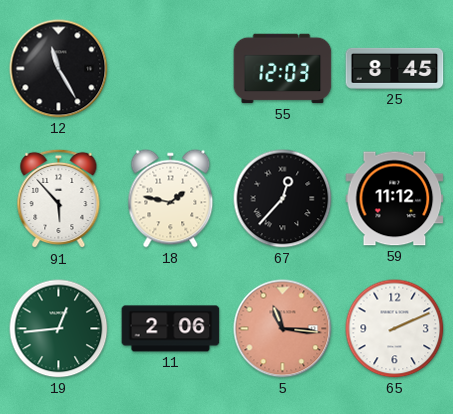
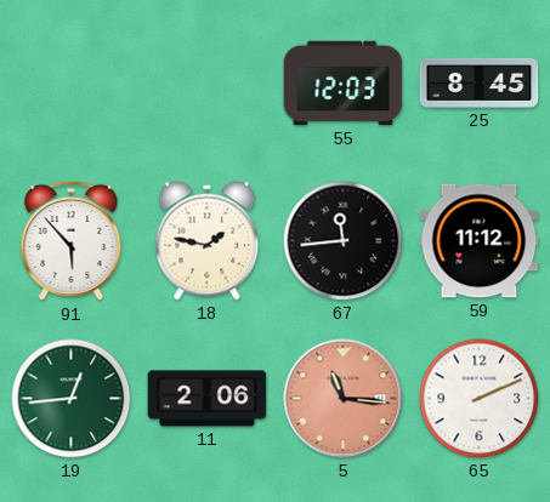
12: 11:25 -> none (59, 69)
67: 12:37 -> 11:44 (344, 241)
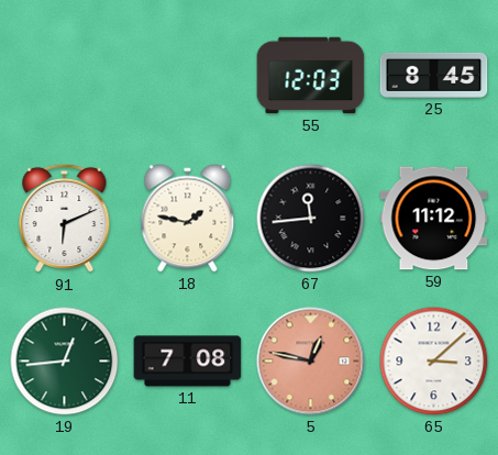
91: 5:53 -> 6:11 (65, 219)
11: 2:06 -> 7:08 (188, 362)
5: 11:16 -> 12:47 (311, 362)
65: 2:11 -> 3:08 (434, 362)
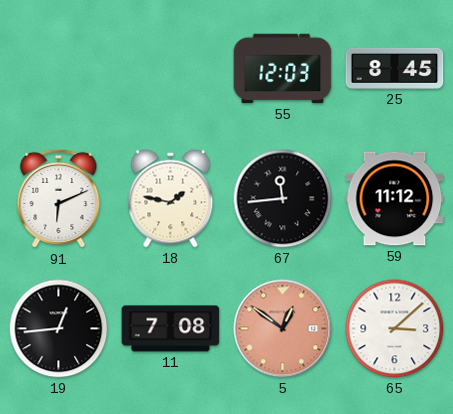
19 dial: green -> black (59, 329)
5: 12:47 -> 12:51 (283, 329)
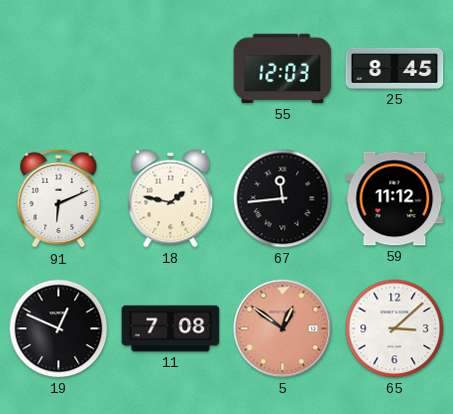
19: 12:44 -> 12:49 (59, 329)
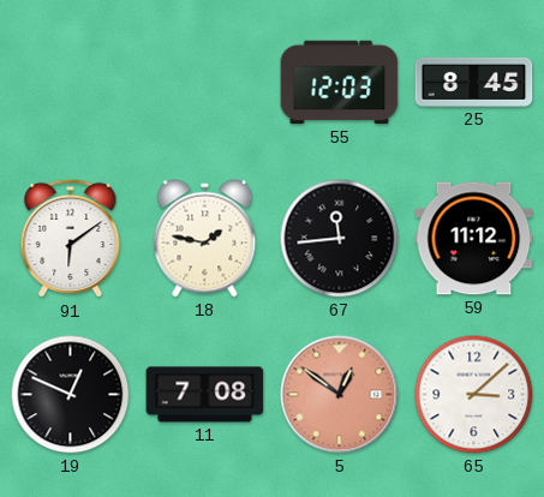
91: 6:11 -> 6:09 (71, 239)
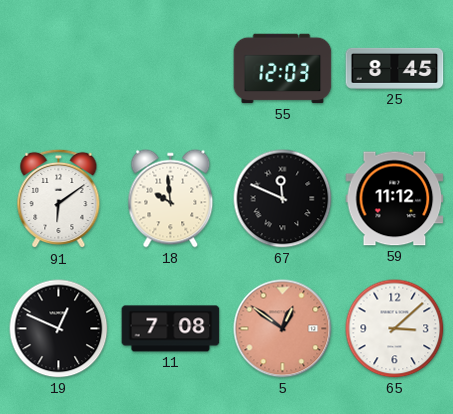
18: 1:47 -> 9:59 (171, 199)
67: 11:44 -> 11:49 (283, 199)
